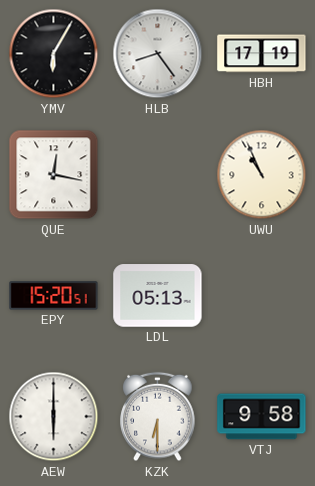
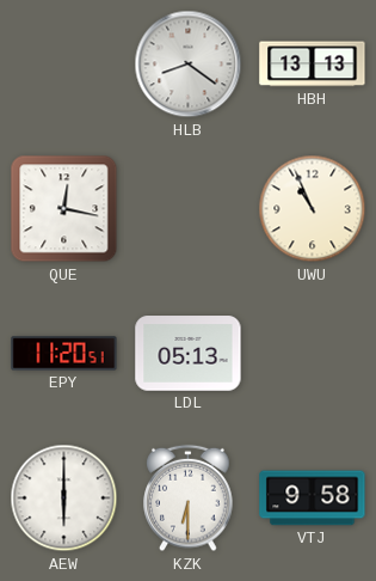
YMV: 6:05 -> none (54, 54)
HLB: 8:24 -> 8:21 (189, 65)
HBH: 17:19 -> 13:13 (313, 65)
EPY: 15:20 -> 11:20 (64, 354)
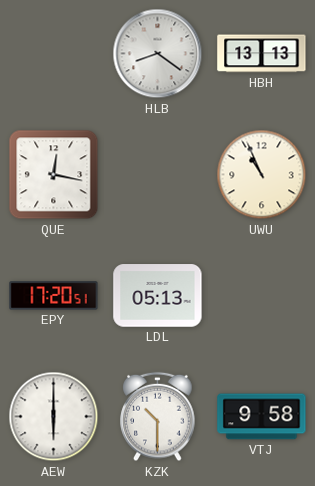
EPY: 11:20 -> 17:20 (54, 296)
KZK: 6:30 -> 10:30 (158, 417)
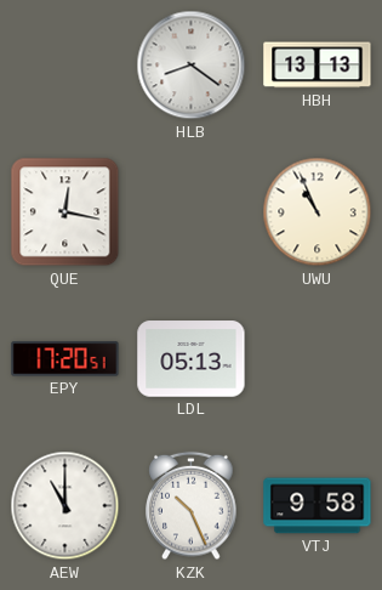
AEW: 6:00 -> 11:00 (65, 506)
KZK: 10:30 -> 10:26 (192, 506)
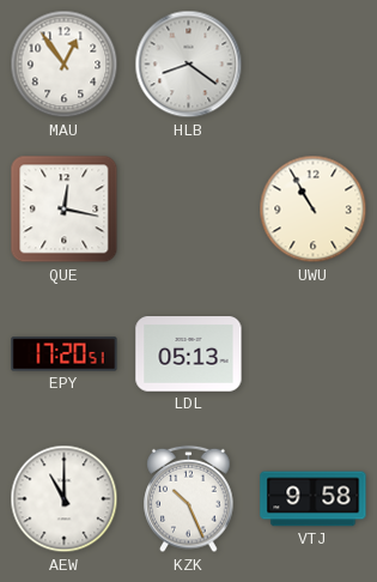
MAU: none -> 12:54 (65, 65)
HBH: 13:13 -> none (318, 66)
UWU: 10:56 -> 10:55 (314, 210)
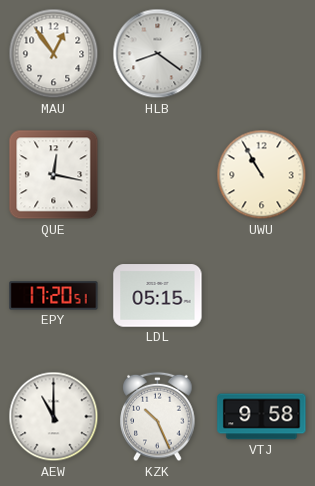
LDL: 05:13 -> 05:15 (158, 296)
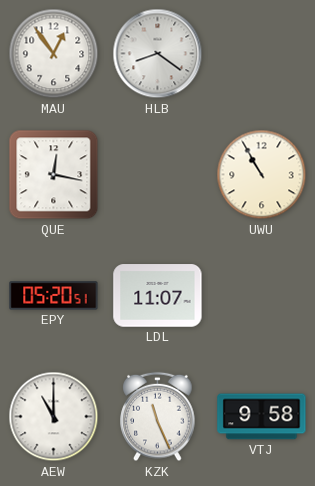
EPY: 17:20 -> 05:20 (54, 296)
LDL: 05:15 -> 11:07 (158, 296)
KZK: 10:26 -> 11:26 (158, 417)
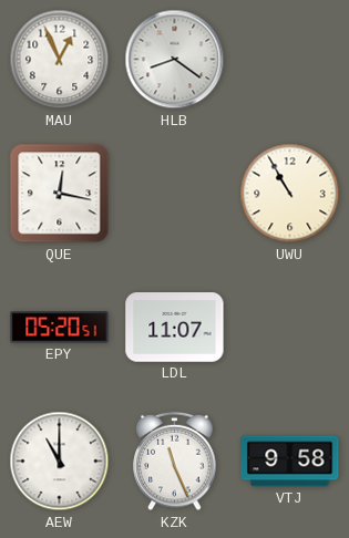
MAU: 12:54 -> 12:56 (60, 60)
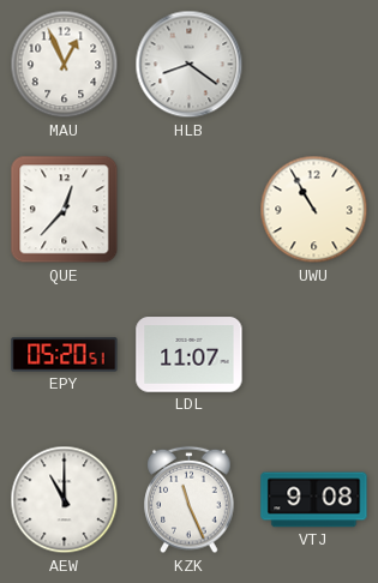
QUE: 12:17 -> 12:37 (65, 210)
VTJ: 9:58 -> 9:08 (314, 500)
